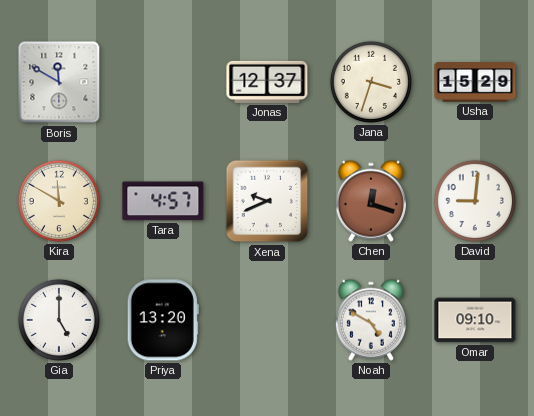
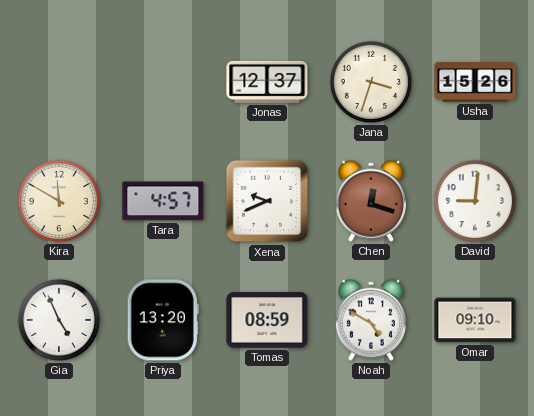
Boris: 11:50 -> none (59, 82)
Usha: 15:29 -> 15:26 (475, 82)
Gia: 5:00 -> 4:56 (59, 320)
Tomas: none -> 08:59 (267, 320)
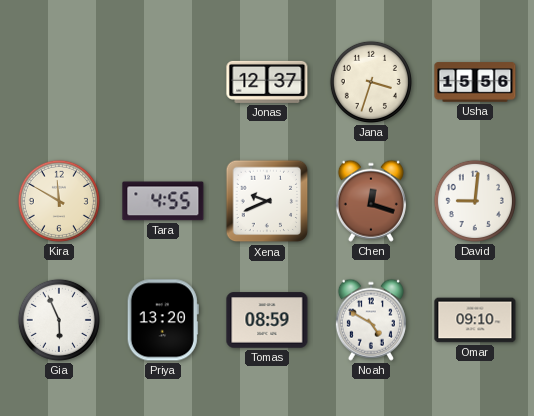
Usha: 15:26 -> 15:56 (475, 82)
Tara: 4:57 -> 4:55 (163, 201)
Gia: 4:56 -> 5:56 (59, 320)
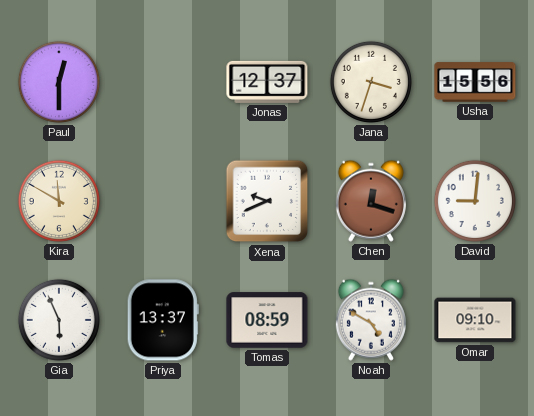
Paul: none -> 12:30 (59, 82)
Tara: 4:55 -> none (163, 201)
Priya: 13:20 -> 13:37 (163, 320)
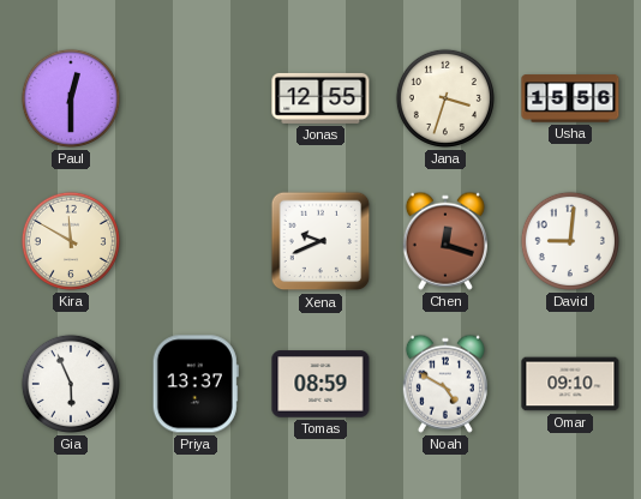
Jonas: 12:37 -> 12:55 (320, 98)
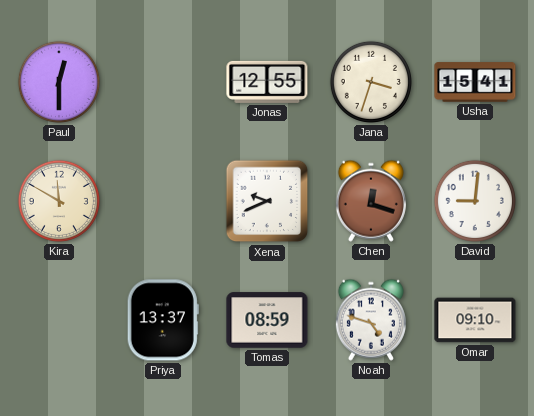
Usha: 15:56 -> 15:41 (475, 82)
Gia: 5:56 -> none (71, 384)
Noah: 4:50 -> 4:48 (371, 320)
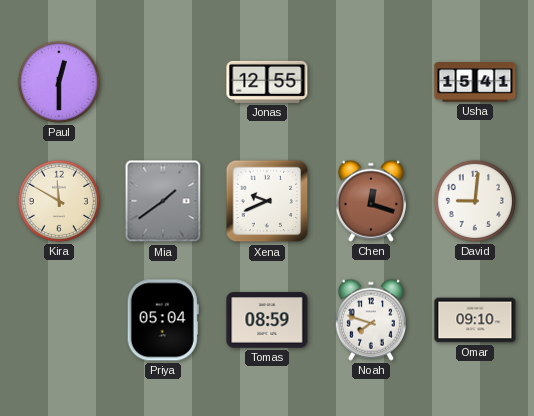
Jana: 3:33 -> none (371, 82)
Mia: none -> 1:39 (163, 201)
Priya: 13:37 -> 05:04 (163, 320)
Noah: 4:48 -> 7:48 (371, 320)
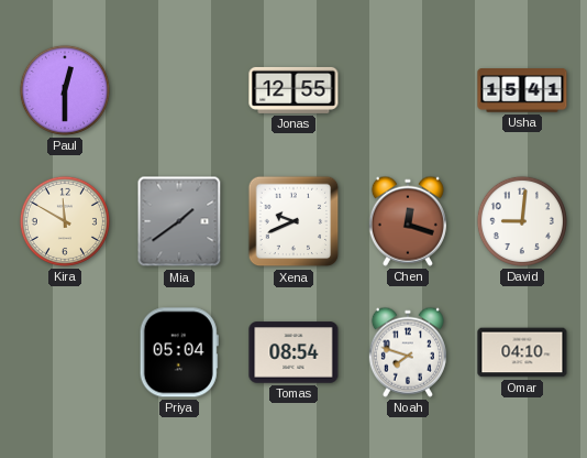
Tomas: 08:59 -> 08:54 (293, 352)
Omar: 09:10 -> 04:10 (522, 352)
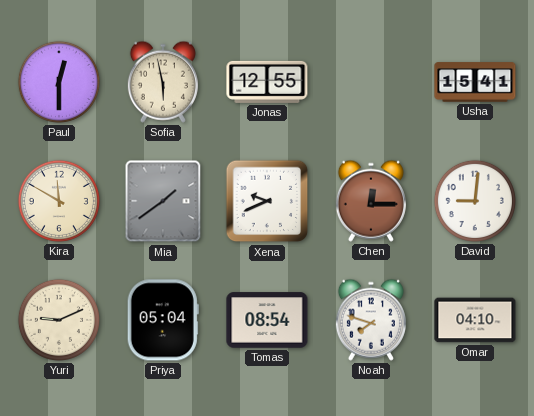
Sofia: none -> 5:58 (163, 82)
Chen: 12:18 -> 12:15 (371, 201)
Yuri: none -> 9:11 (59, 320)
